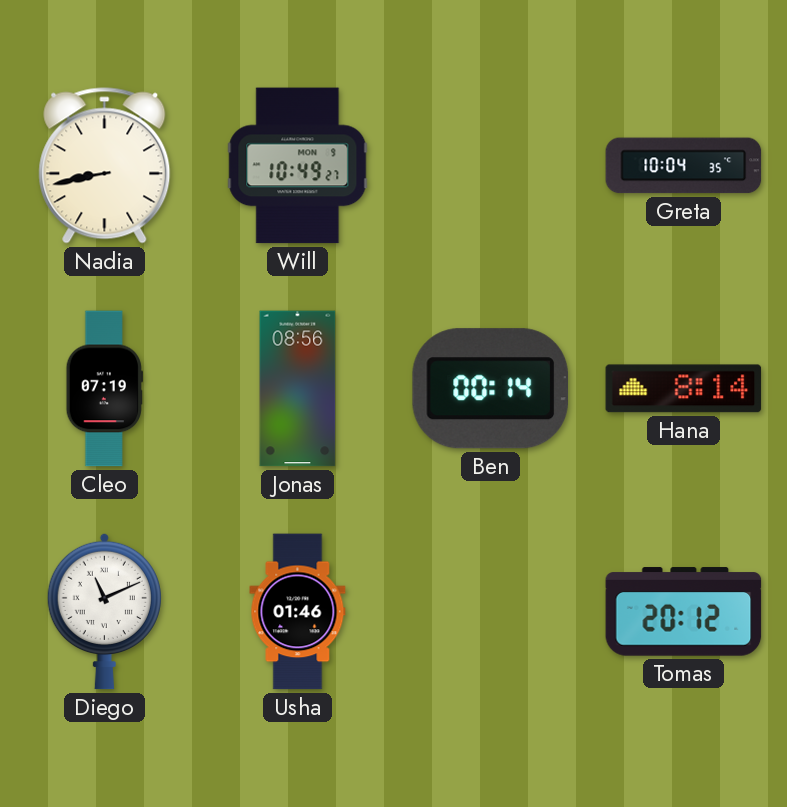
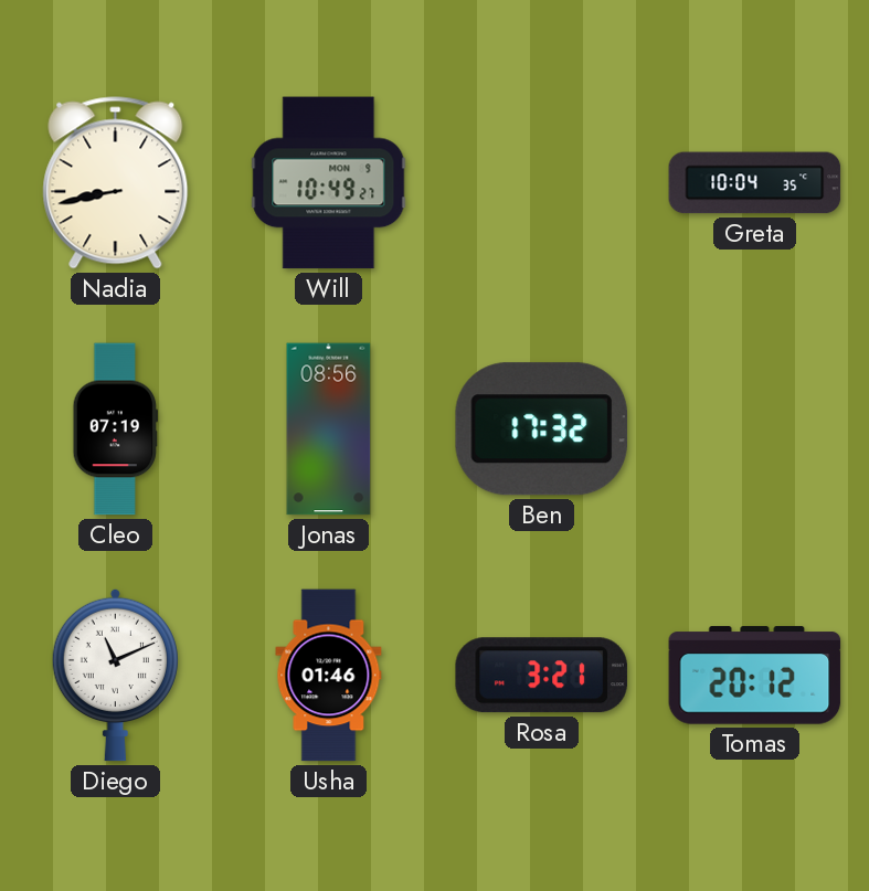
Ben: 00:14 -> 17:32 (541, 429)
Hana: 8:14 -> none (684, 389)
Rosa: none -> 3:21 (541, 676)
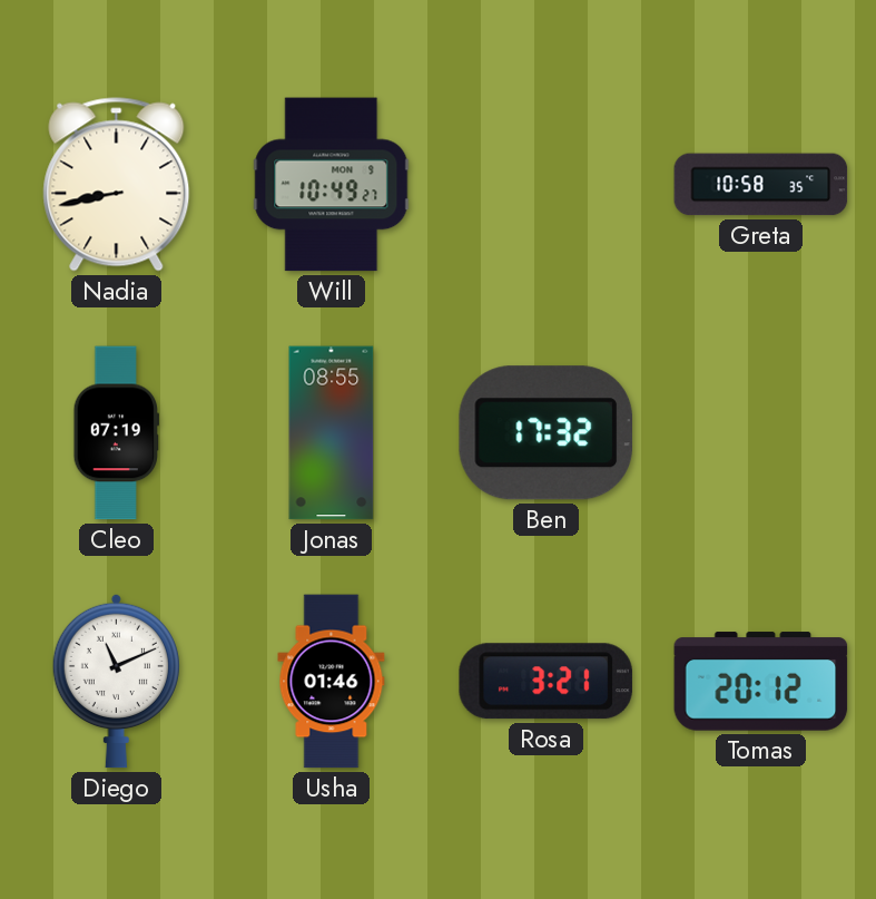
Greta: 10:04 -> 10:58 (761, 185)
Jonas: 08:56 -> 08:55 (332, 433)
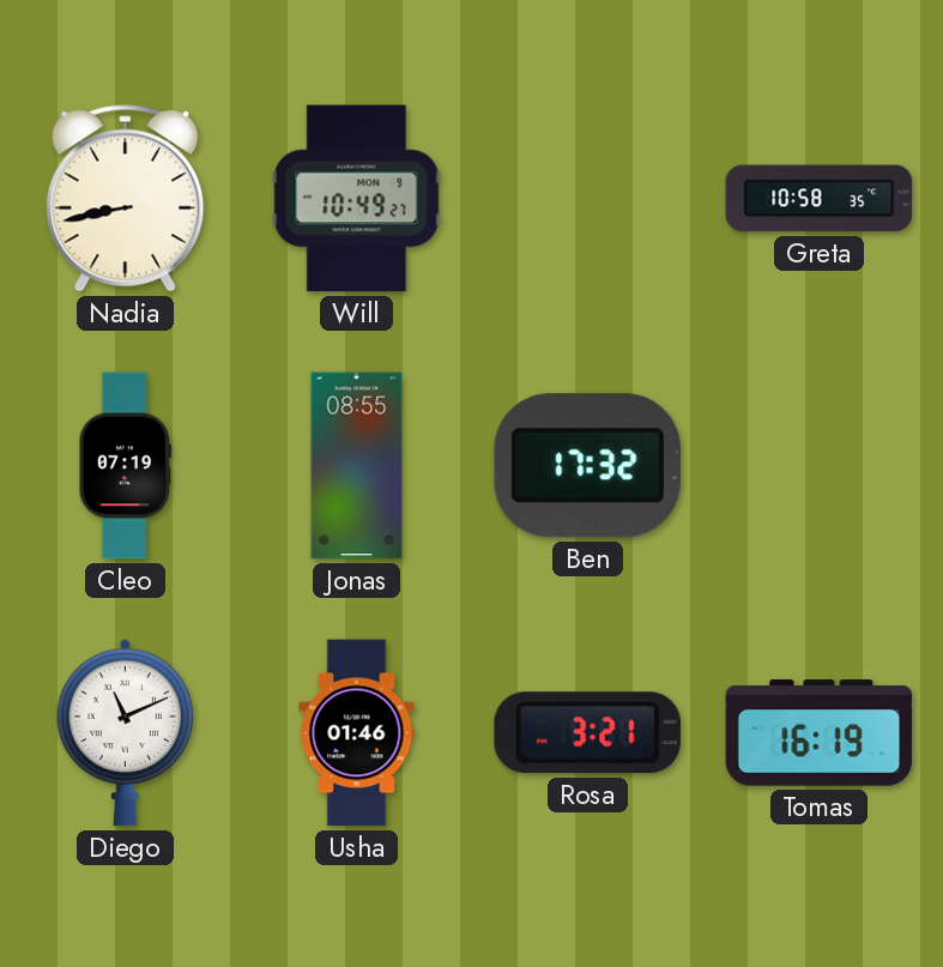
Tomas: 20:12 -> 16:19 (820, 733)
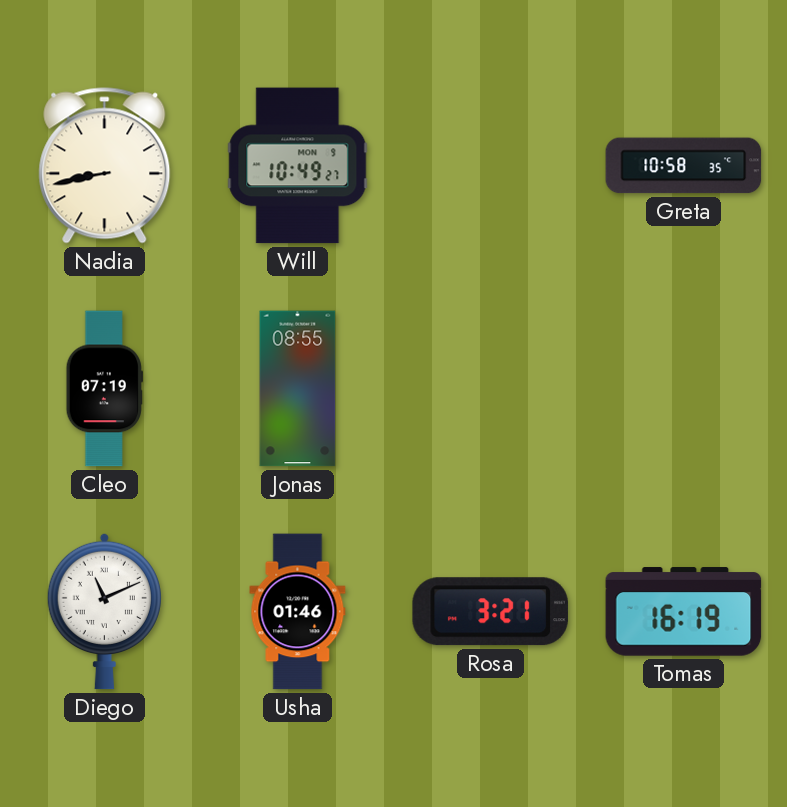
Ben: 17:32 -> none (587, 466)
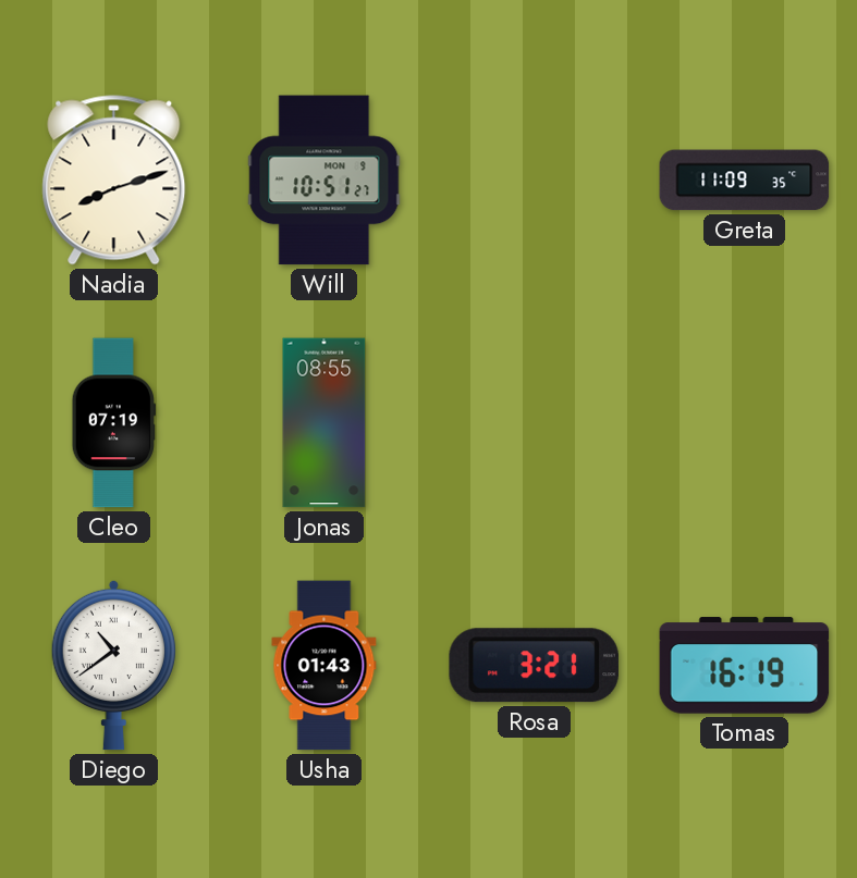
Nadia: 8:43 -> 8:12 (114, 181)
Will: 10:49 -> 10:51 (325, 181)
Greta: 10:58 -> 11:09 (745, 181)
Diego: 11:11 -> 10:39 (113, 665)
Usha: 01:46 -> 01:43 (325, 666)
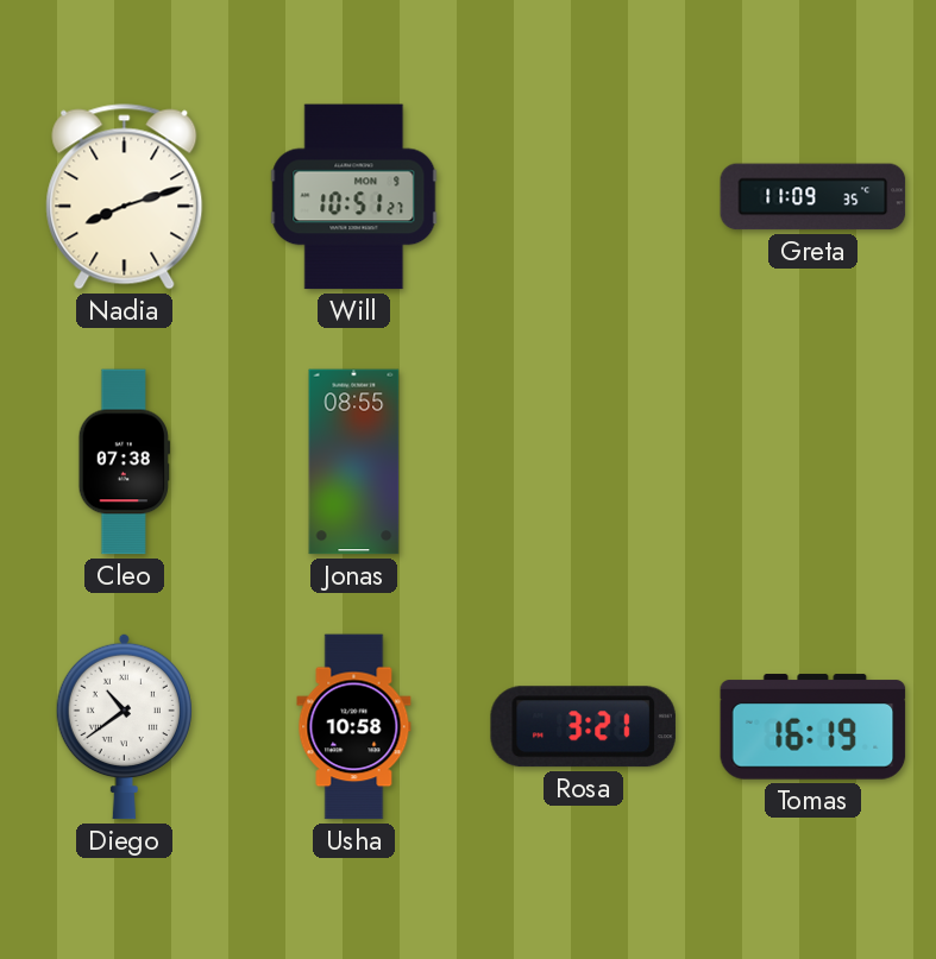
Cleo: 07:19 -> 07:38 (124, 462)
Usha: 01:43 -> 10:58 (354, 727)
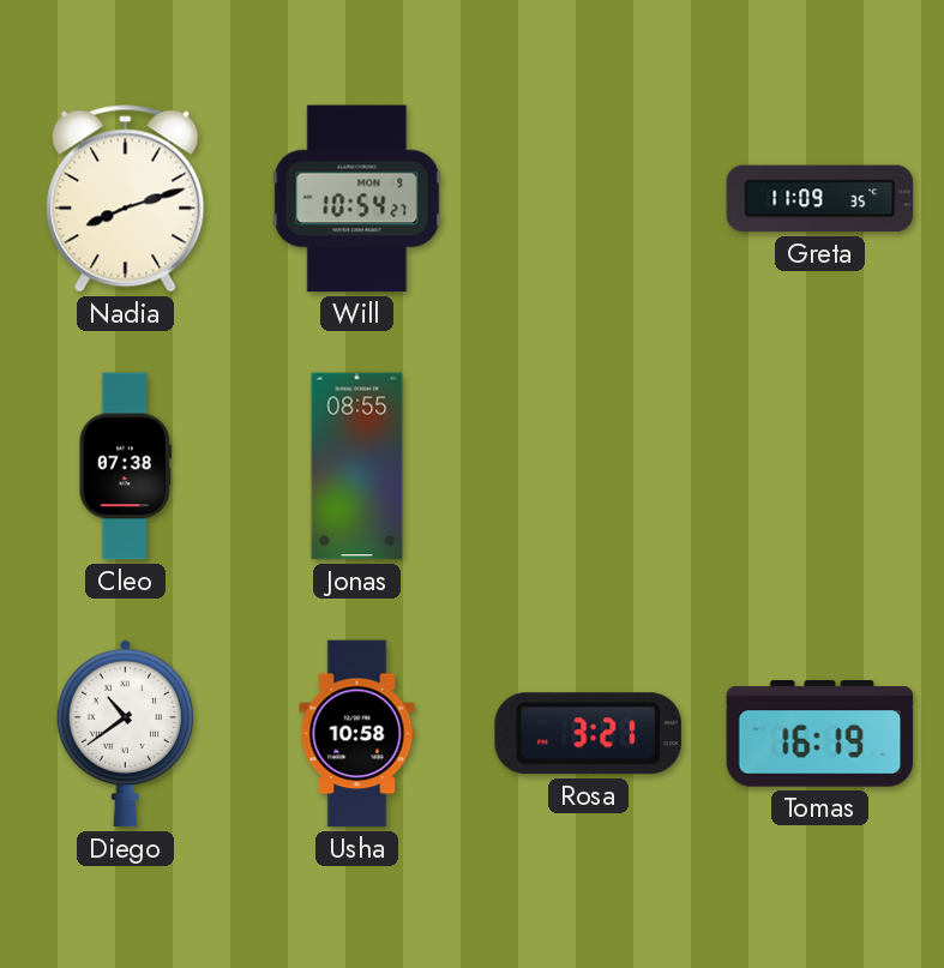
Will: 10:51 -> 10:54 (357, 199)
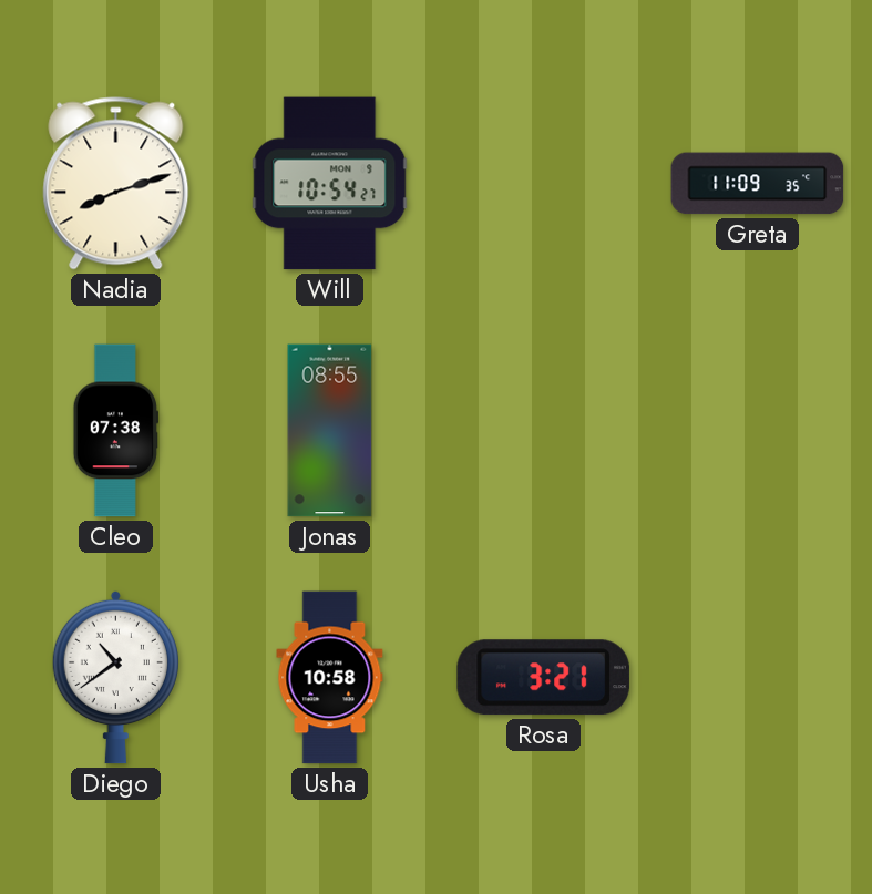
Tomas: 16:19 -> none (820, 734)
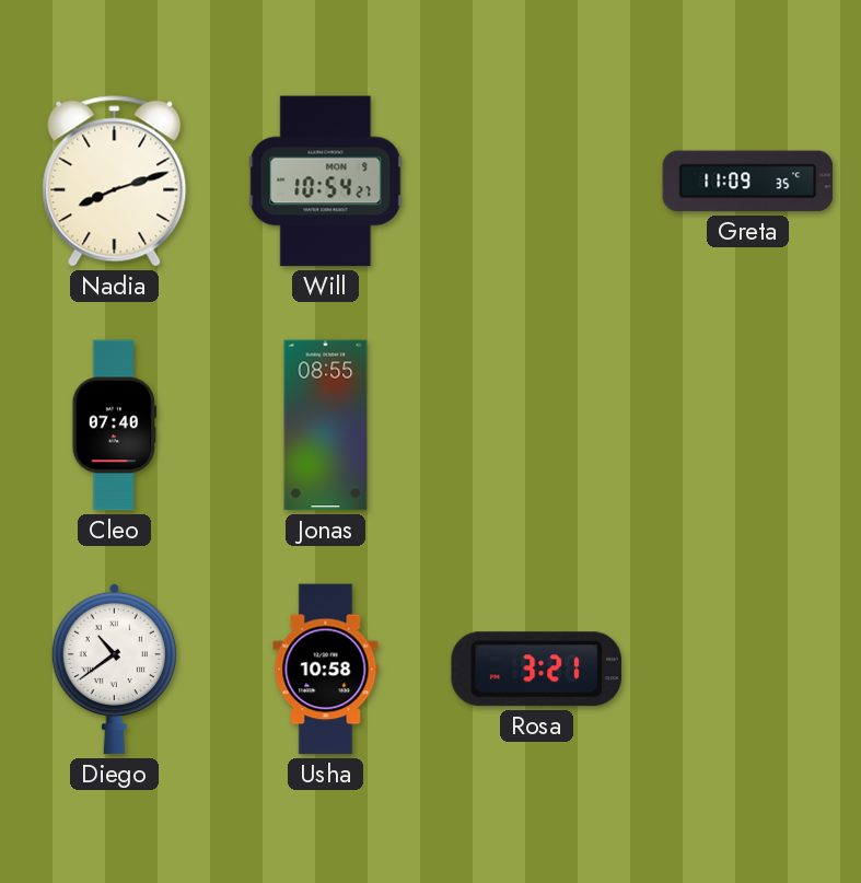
Cleo: 07:38 -> 07:40 (114, 426)
